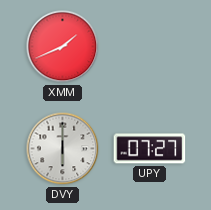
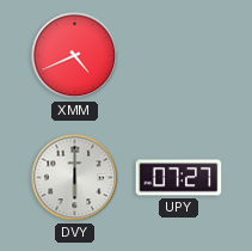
XMM: 1:41 -> 4:41 (75, 56)
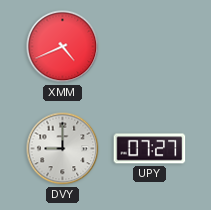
DVY: 6:00 -> 9:00 (63, 149)
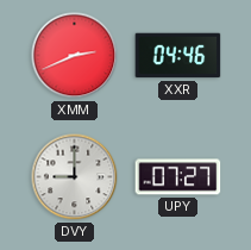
XMM: 4:41 -> 2:41 (75, 56)
XXR: none -> 04:46 (178, 56)
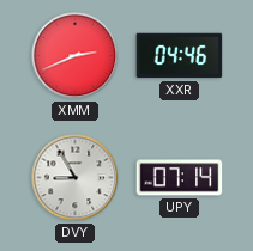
DVY: 9:00 -> 8:55 (76, 178)
UPY: 07:27 -> 07:14 (180, 178)
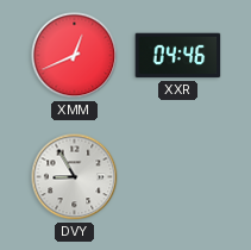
XMM: 2:41 -> 12:41 (75, 56)
UPY: 07:14 -> none (180, 178)
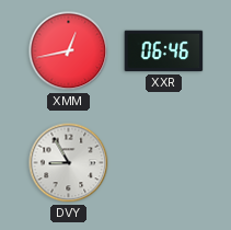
XMM: 12:41 -> 12:43 (69, 51)
XXR: 04:46 -> 06:46 (164, 51)
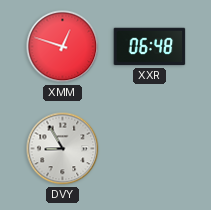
XMM: 12:43 -> 12:48 (63, 47)
XXR: 06:46 -> 06:48 (150, 47)
